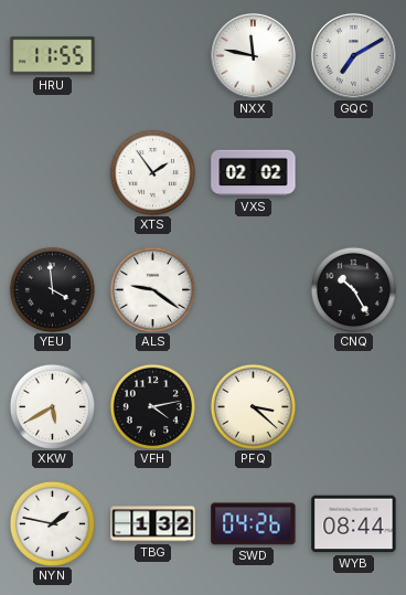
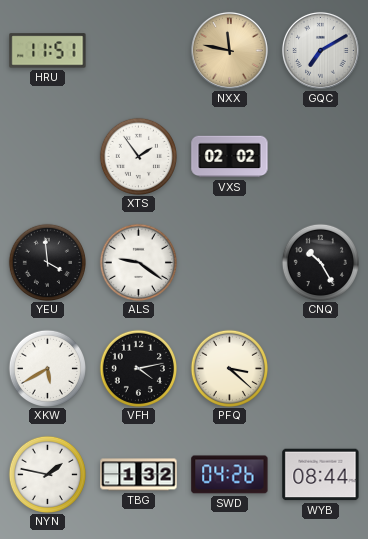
HRU: 11:55 -> 11:51 (48, 51)
NXX dial: white -> champagne (229, 50)
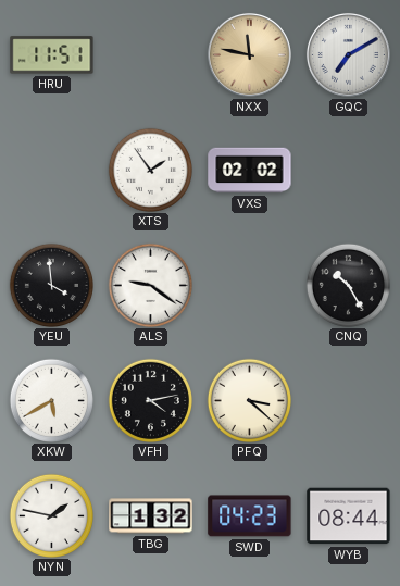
SWD: 04:26 -> 04:23 (250, 516)
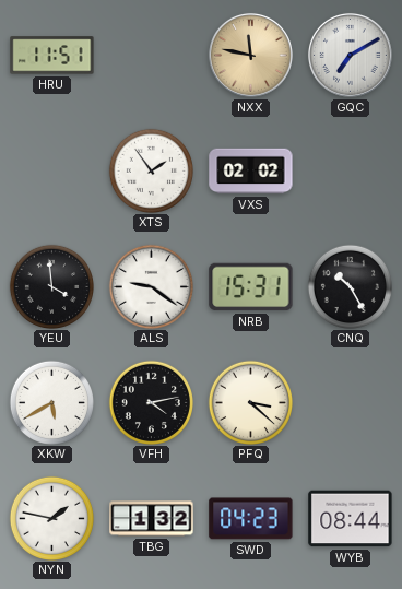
NRB: none -> 15:31 (251, 287)
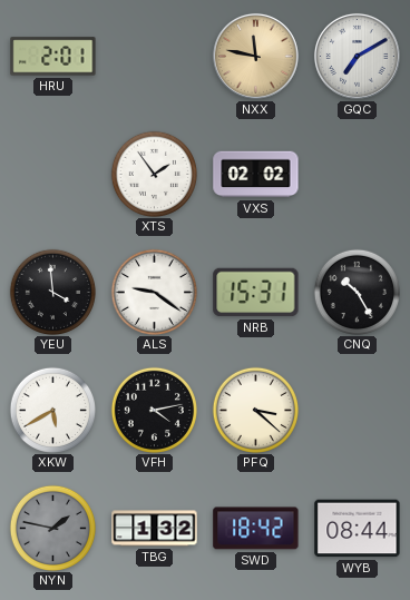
HRU: 11:51 -> 2:01 (53, 57)
NYN dial: white -> grey (52, 528)
SWD: 04:23 -> 18:42 (256, 529)
